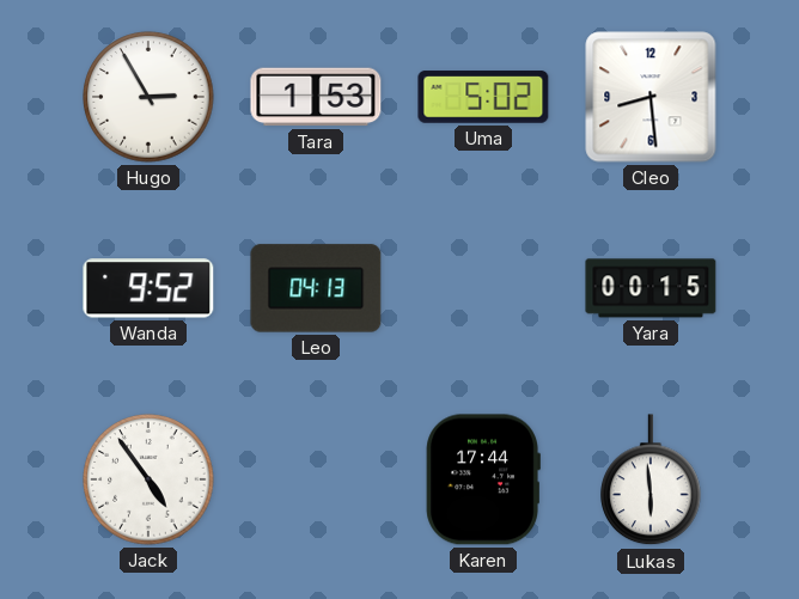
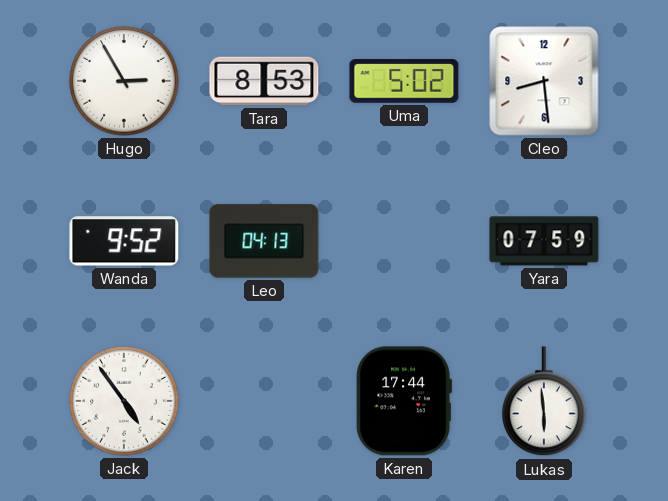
Tara: 1:53 -> 8:53 (264, 81)
Yara: 00:15 -> 07:59 (544, 241)
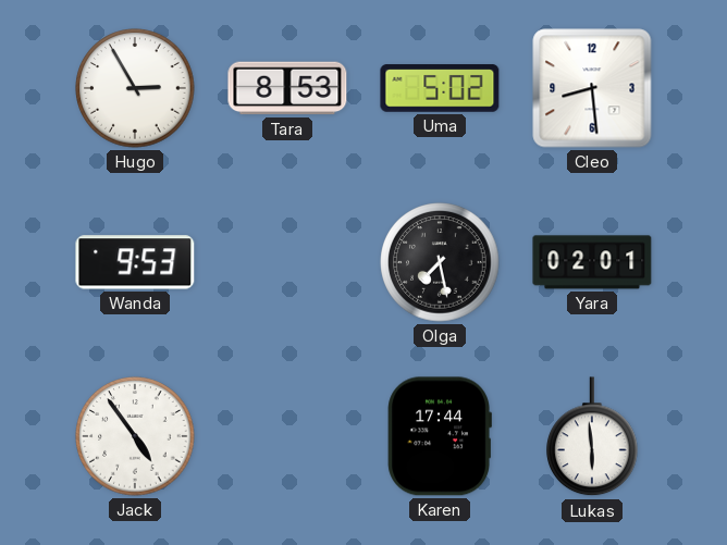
Wanda: 9:52 -> 9:53 (135, 262)
Leo: 04:13 -> none (264, 241)
Olga: none -> 7:28 (440, 262)
Yara: 07:59 -> 02:01 (592, 262)
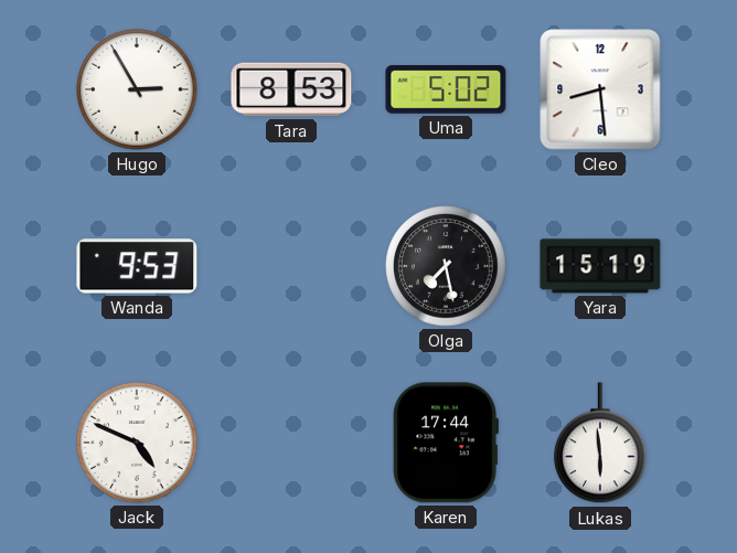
Yara: 02:01 -> 15:19 (600, 266)
Jack: 4:54 -> 4:49 (137, 443)
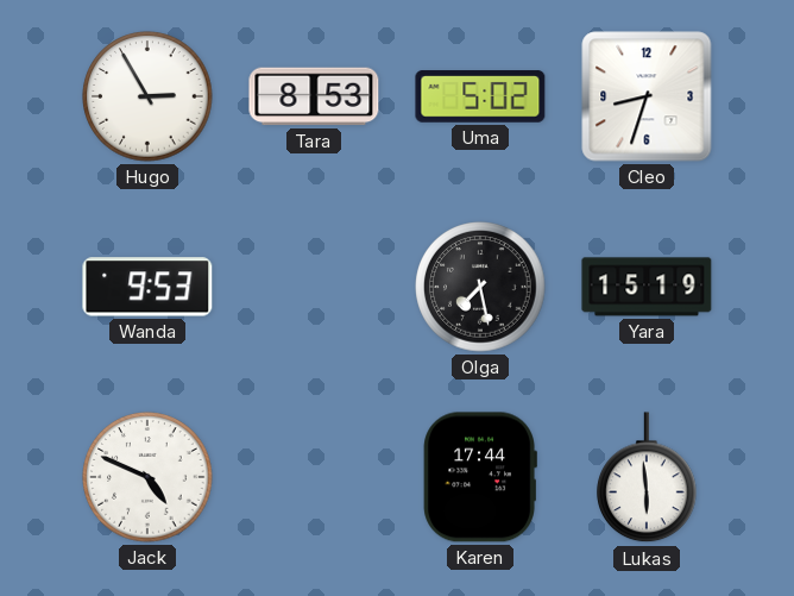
Cleo: 8:29 -> 8:33 (647, 96)
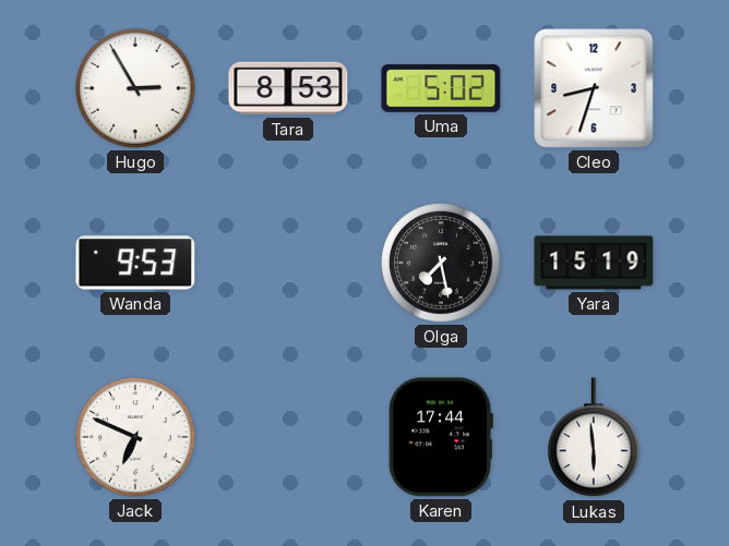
Jack: 4:49 -> 6:49 (135, 437)
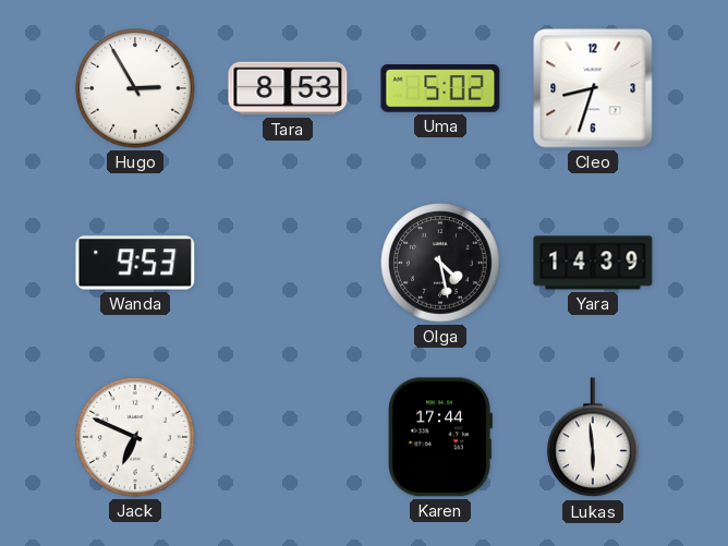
Olga: 7:28 -> 4:28 (440, 263)
Yara: 15:19 -> 14:39 (593, 263)
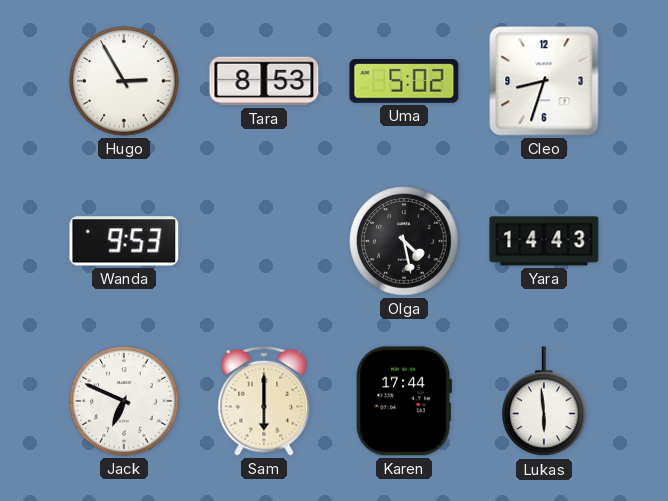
Yara: 14:39 -> 14:43 (544, 241)
Sam: none -> 6:00 (264, 401)
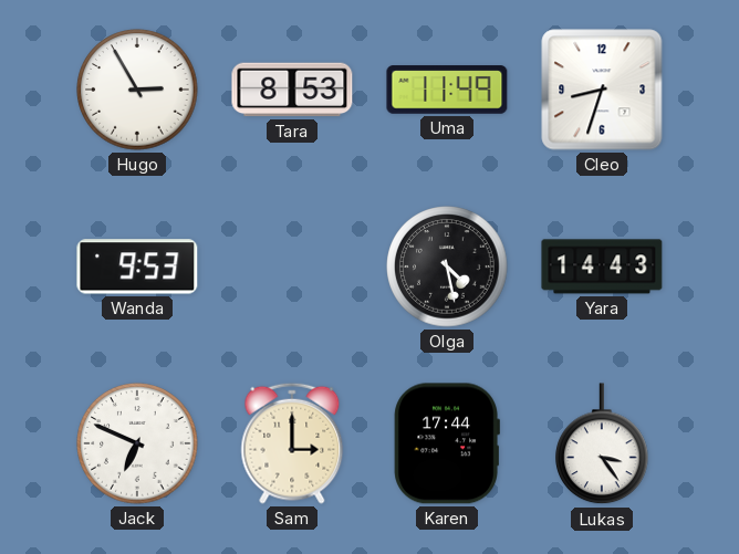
Uma: 5:02 -> 11:49 (447, 90)
Sam: 6:00 -> 3:00 (292, 443)
Lukas: 5:59 -> 3:24 (602, 445)
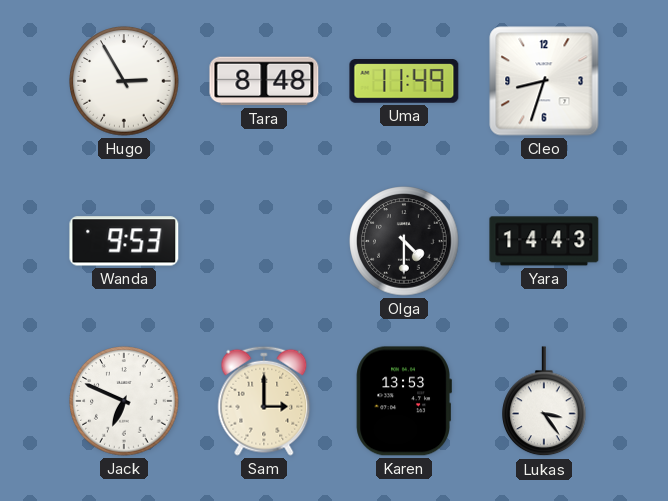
Tara: 8:53 -> 8:48 (264, 81)
Olga: 4:28 -> 4:30 (404, 241)
Karen: 17:44 -> 13:53 (404, 401)
